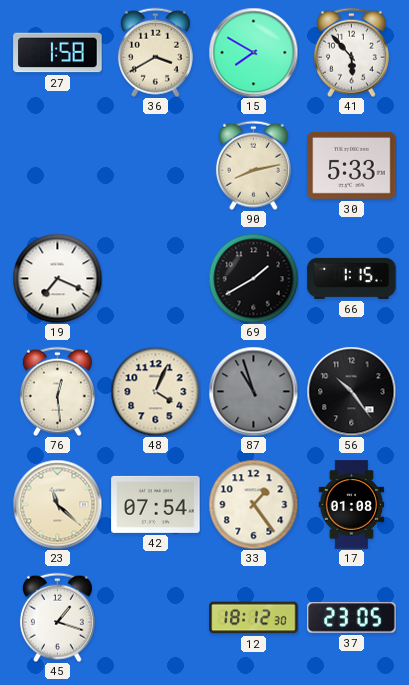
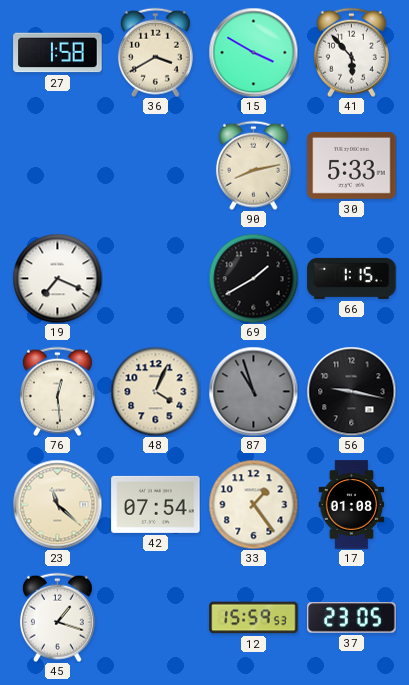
15: 7:50 -> 3:50 (253, 52)
56: 10:24 -> 9:17 (351, 391)
12: 18:12 -> 15:59 (254, 618)
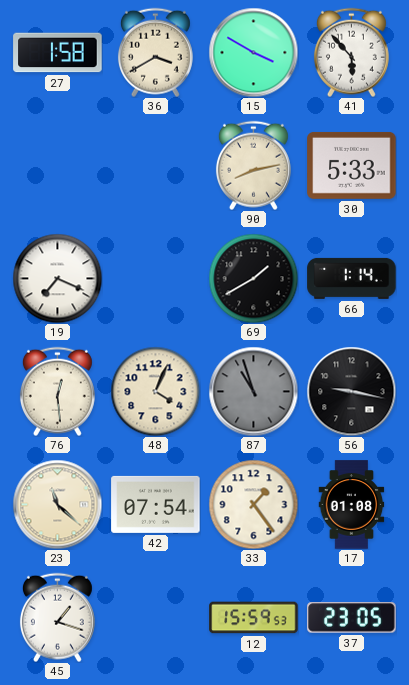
66: 1:15 -> 1:14 (352, 278)
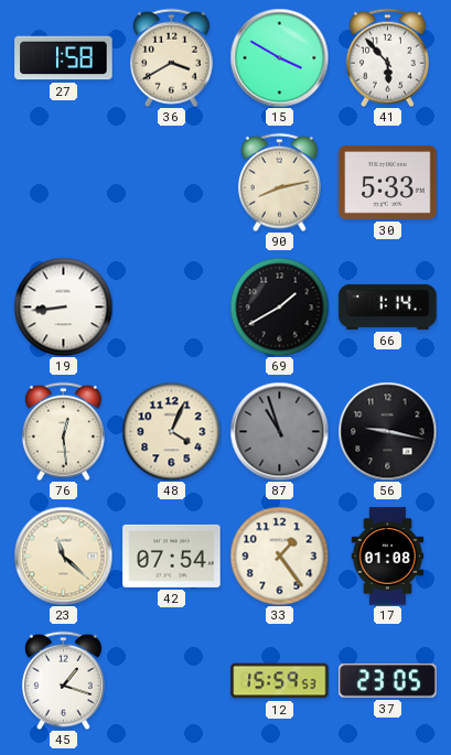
19: 7:19 -> 8:44 (63, 306)
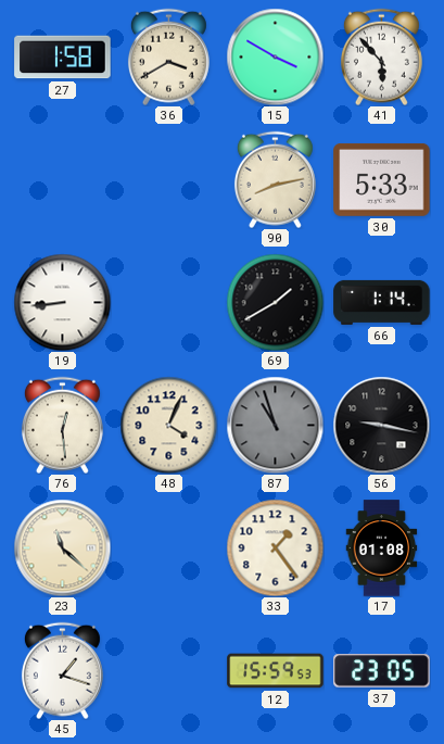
42: 07:54 -> none (172, 556)
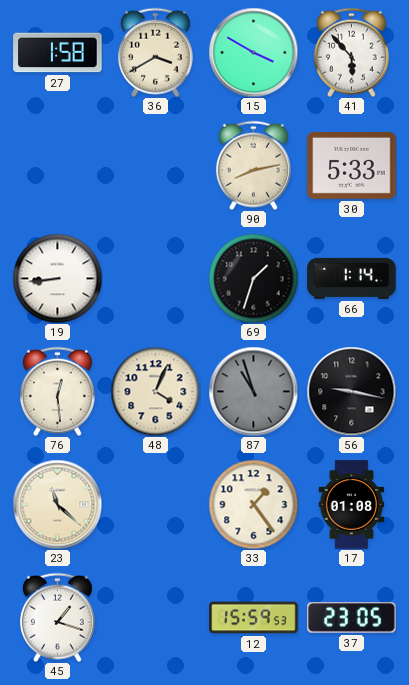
69: 1:40 -> 1:33 (253, 278)
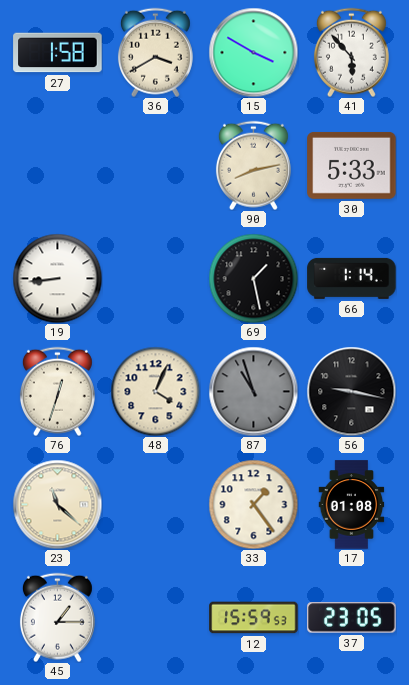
69: 1:33 -> 1:28 (253, 278)
76: 12:29 -> 12:33 (57, 391)
45: 1:18 -> 1:15 (57, 617)
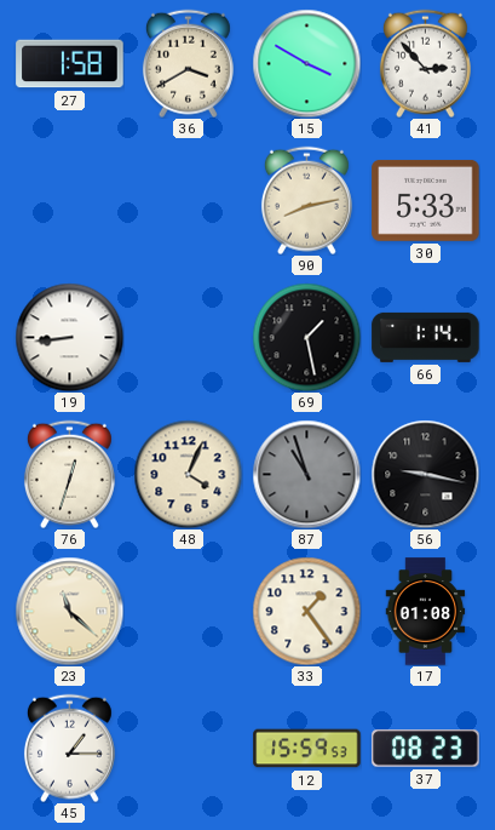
41: 5:53 -> 2:53 (425, 63)
37: 23:05 -> 08:23 (426, 749)
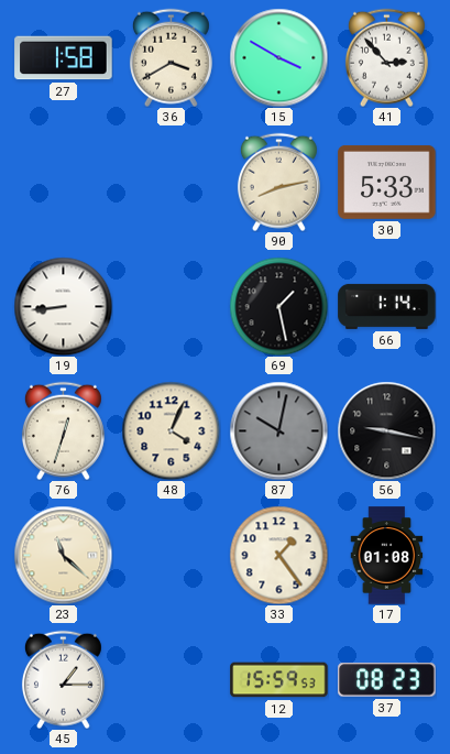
87: 10:57 -> 10:02 (278, 430)
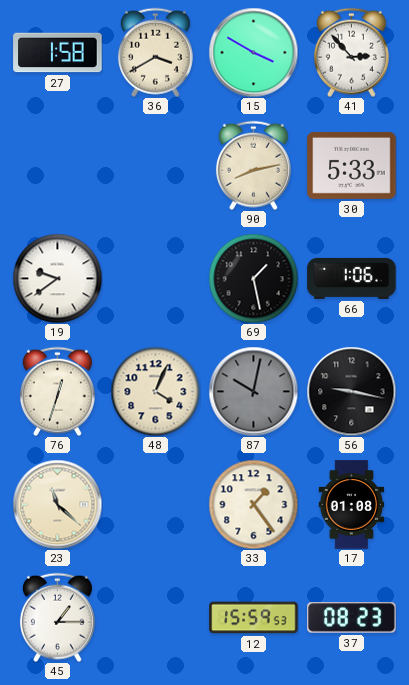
19: 8:44 -> 9:39 (57, 278)
66: 1:14 -> 1:06 (352, 278)
